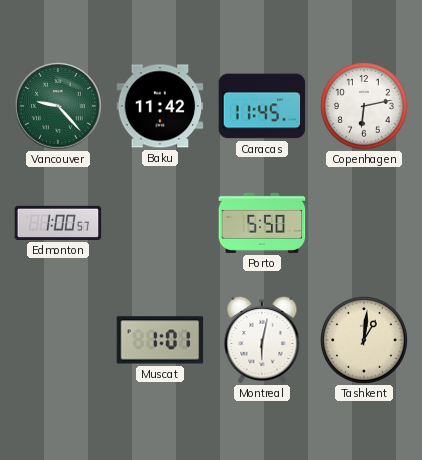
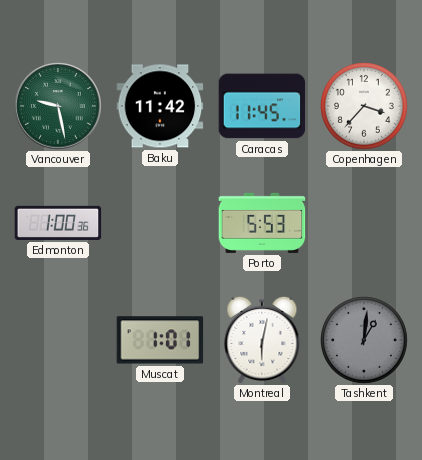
Vancouver: 9:23 -> 9:28 (58, 106)
Copenhagen: 6:13 -> 3:37 (365, 107)
Edmonton: 1:00:57 -> 1:00:36 (58, 223)
Porto: 5:50 -> 5:53 (262, 223)
Tashkent dial: cream -> grey (365, 341)
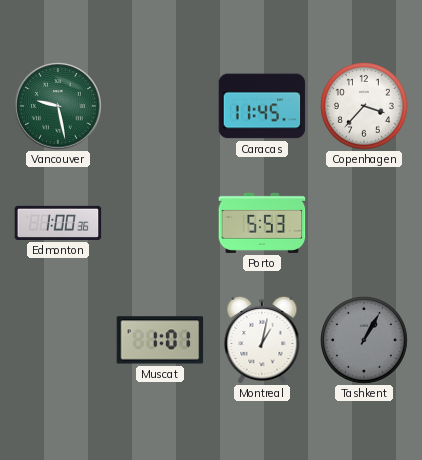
Baku: 11:42 -> none (160, 106)
Montreal: 6:02 -> 1:02 (262, 340)
Tashkent: 1:01 -> 1:05 (365, 341)
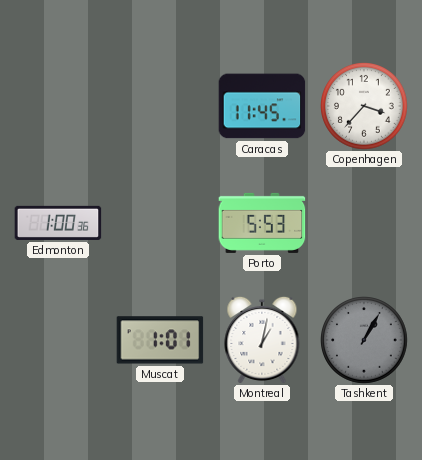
Vancouver: 9:28 -> none (58, 106)
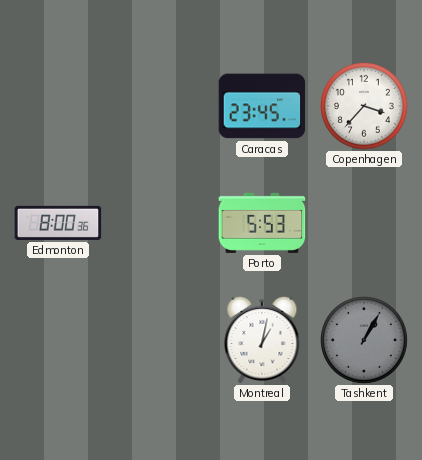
Caracas: 11:45 -> 23:45 (262, 106)
Edmonton: 1:00 -> 8:00 (58, 223)
Muscat: 1:01 -> none (160, 340)
